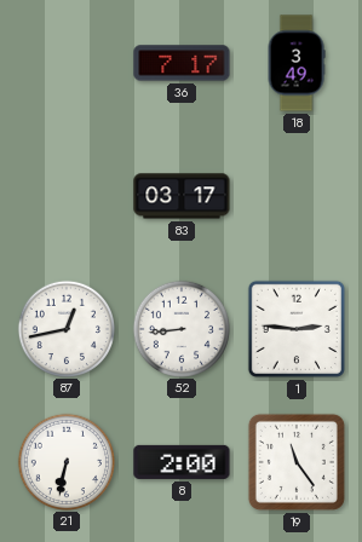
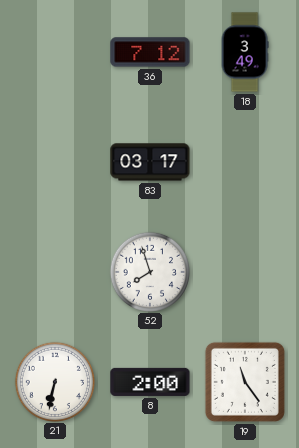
36: 7:17 -> 7:12 (150, 52)
87: 12:43 -> none (65, 328)
52: 8:44 -> 7:57 (149, 271)
1: 2:46 -> none (297, 329)
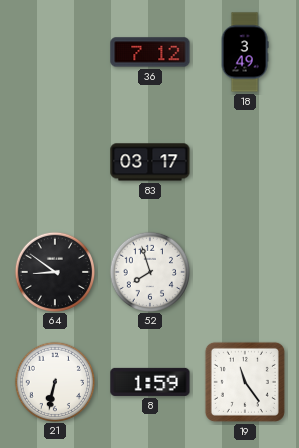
64: none -> 8:51 (54, 271)
8: 2:00 -> 1:59 (150, 382)
